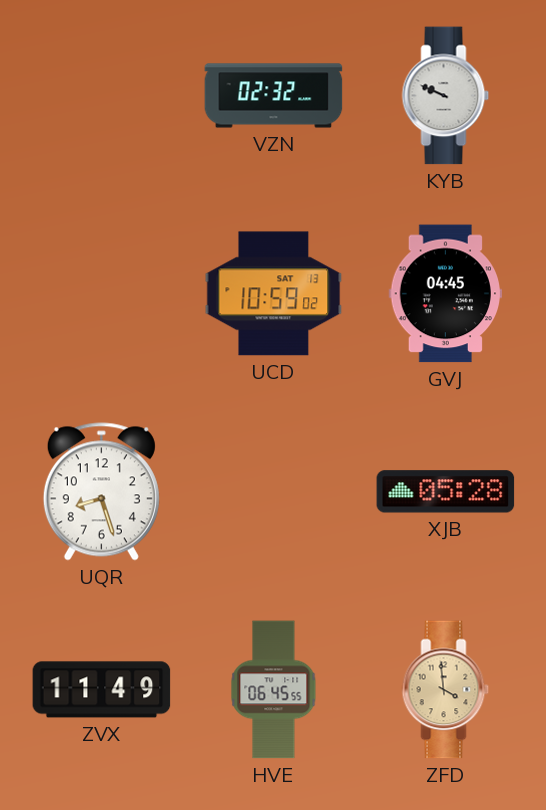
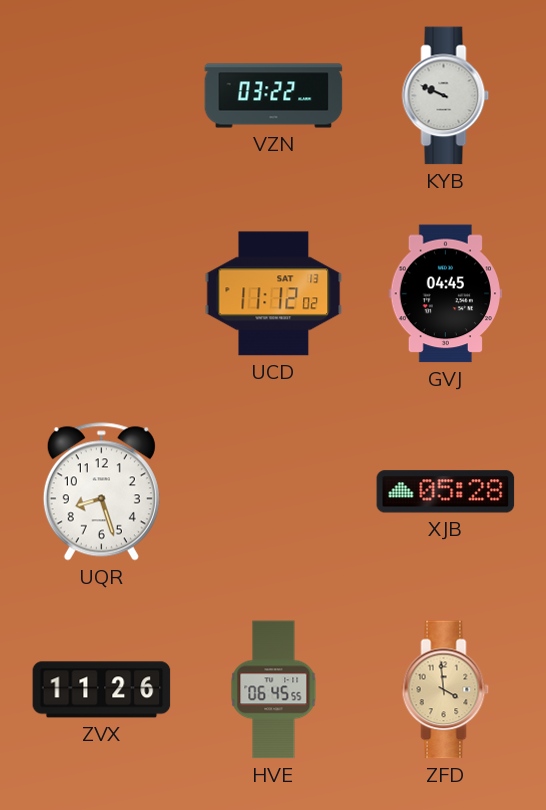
VZN: 02:32 -> 03:22 (274, 96)
UCD: 10:59 -> 11:12 (274, 294)
ZVX: 11:49 -> 11:26 (102, 690)
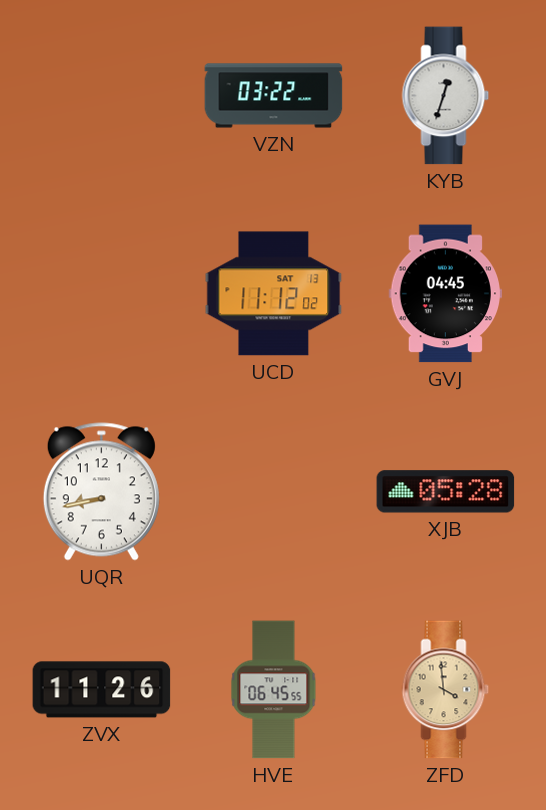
KYB: 9:49 -> 12:33 (446, 96)
UQR: 8:27 -> 8:43 (101, 492)
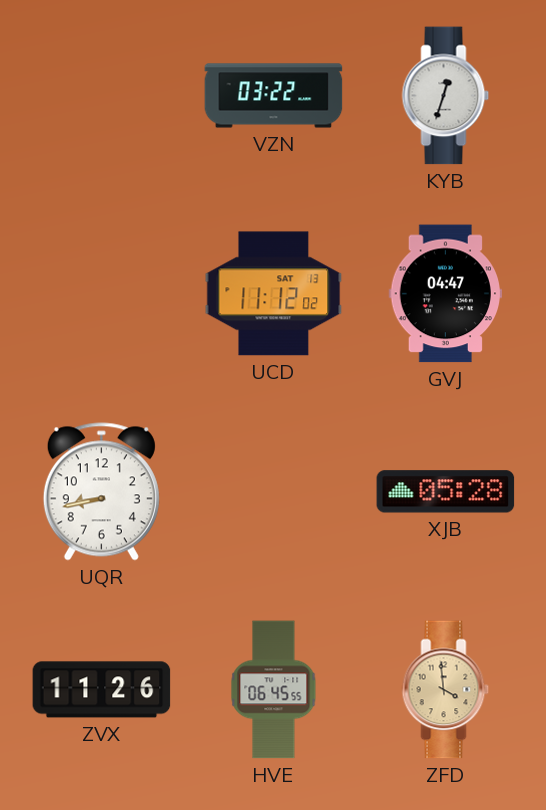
GVJ: 04:45 -> 04:47 (445, 294)
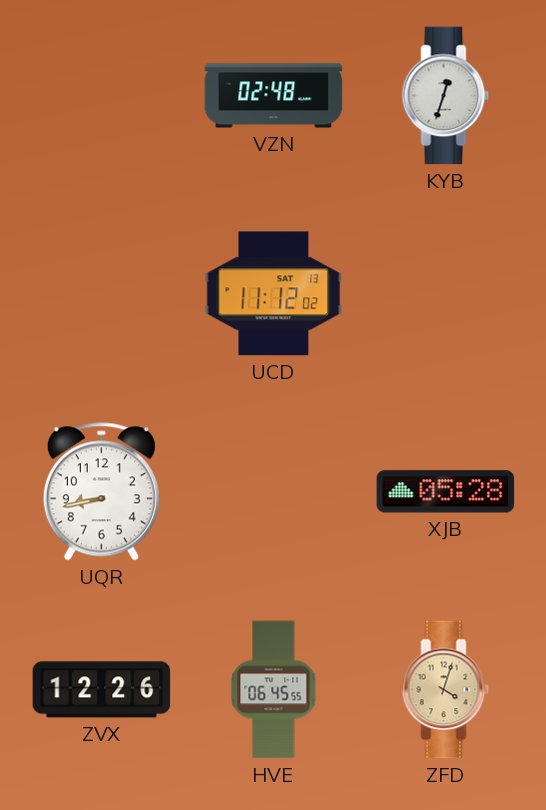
VZN: 03:22 -> 02:48 (274, 96)
GVJ: 04:47 -> none (445, 294)
ZVX: 11:26 -> 12:26 (102, 690)
ZFD: 3:59 -> 4:03 (446, 690)
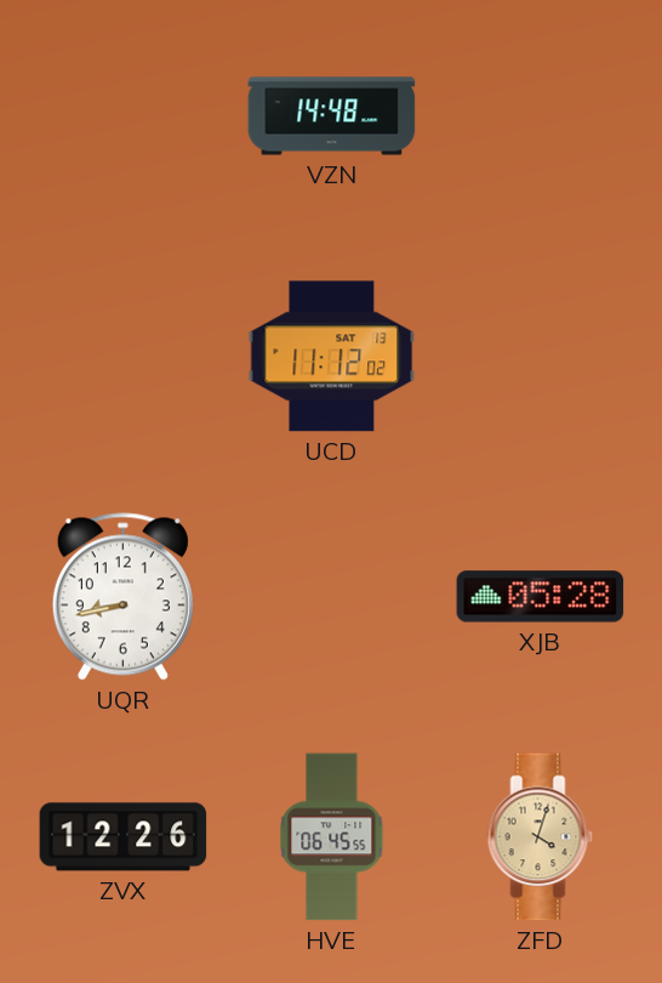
VZN: 02:48 -> 14:48 (332, 117)
KYB: 12:33 -> none (446, 96)
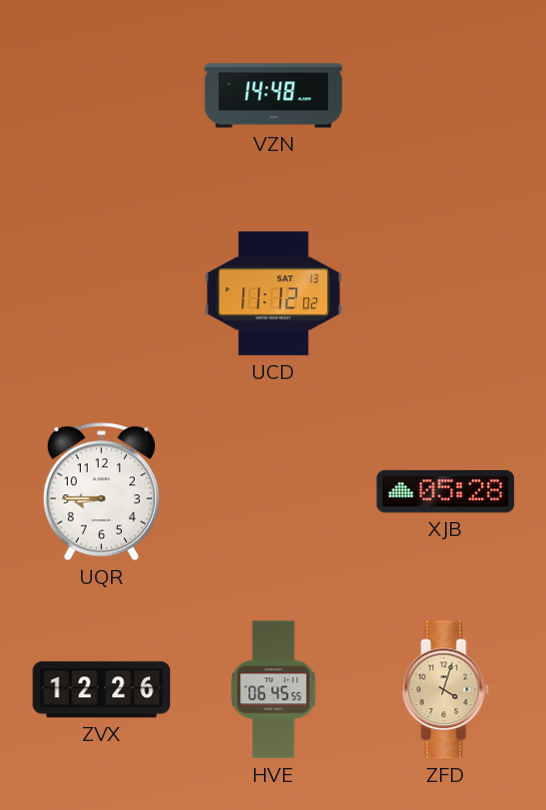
UQR: 8:43 -> 8:45 (101, 492)
